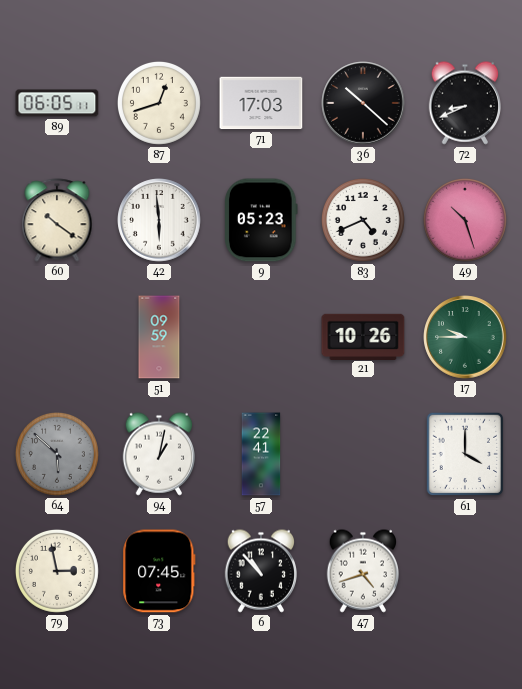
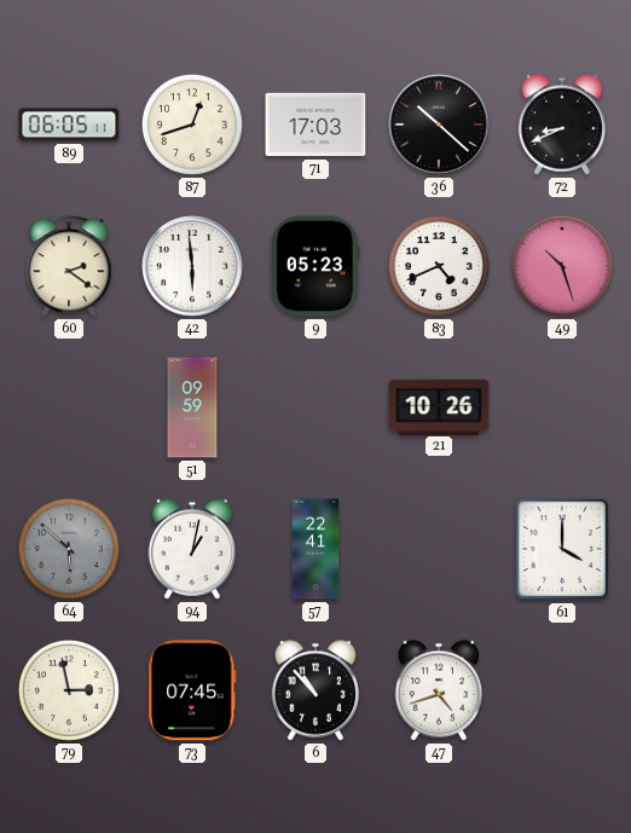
60: 10:21 -> 2:21 (69, 266)
17: 9:45 -> none (465, 337)
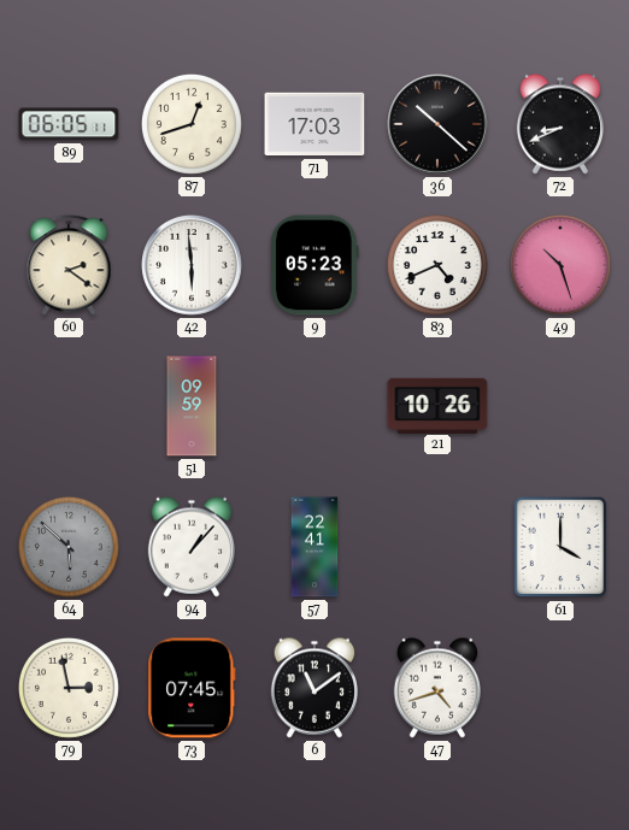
94: 1:02 -> 1:07 (190, 547)
6: 10:53 -> 11:09 (313, 688)
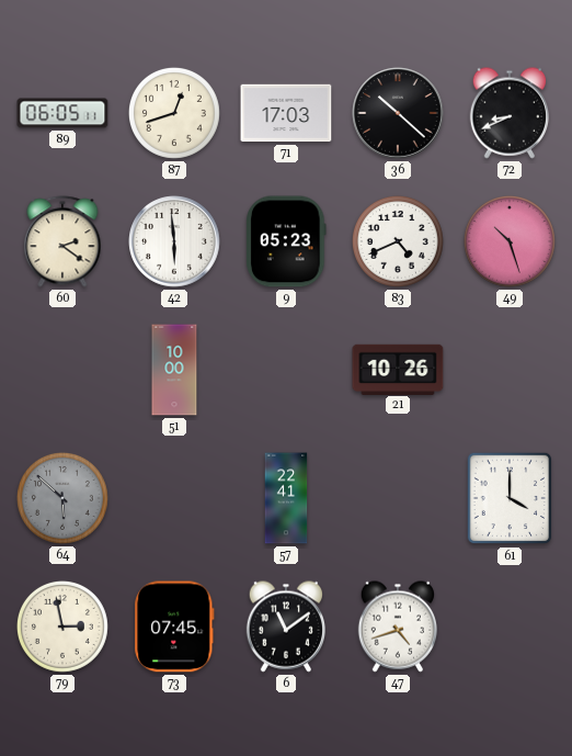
51: 09:59 -> 10:00 (174, 370)
94: 1:07 -> none (190, 547)
